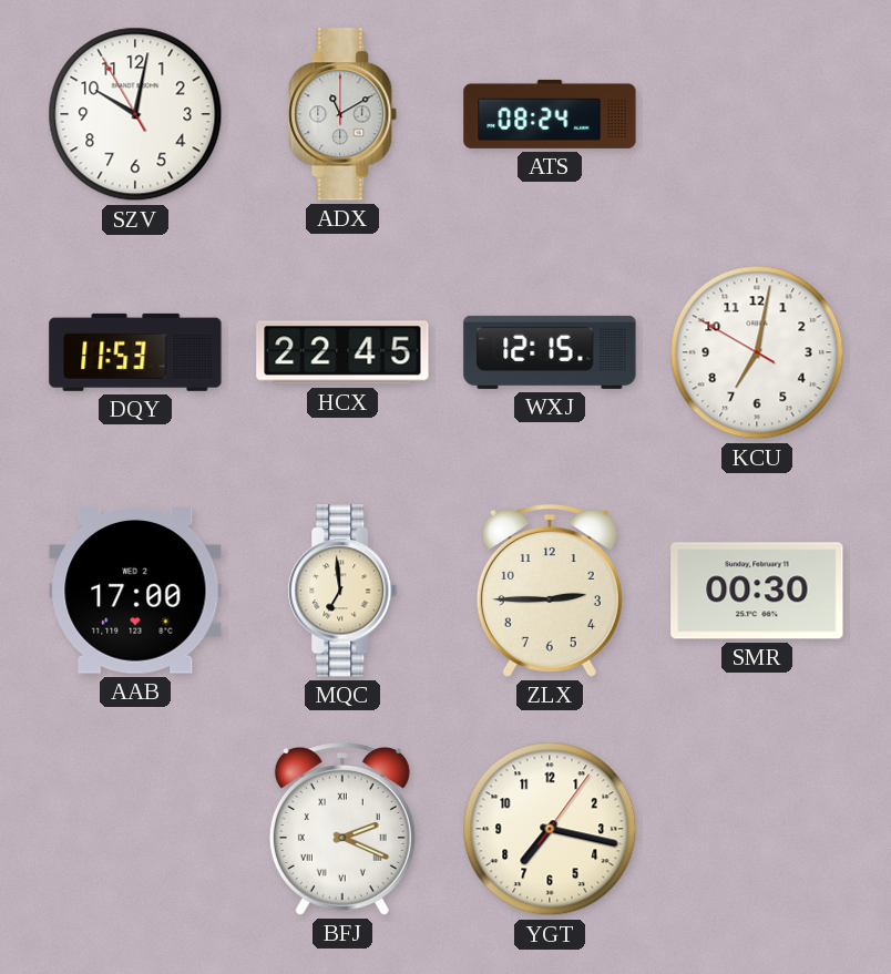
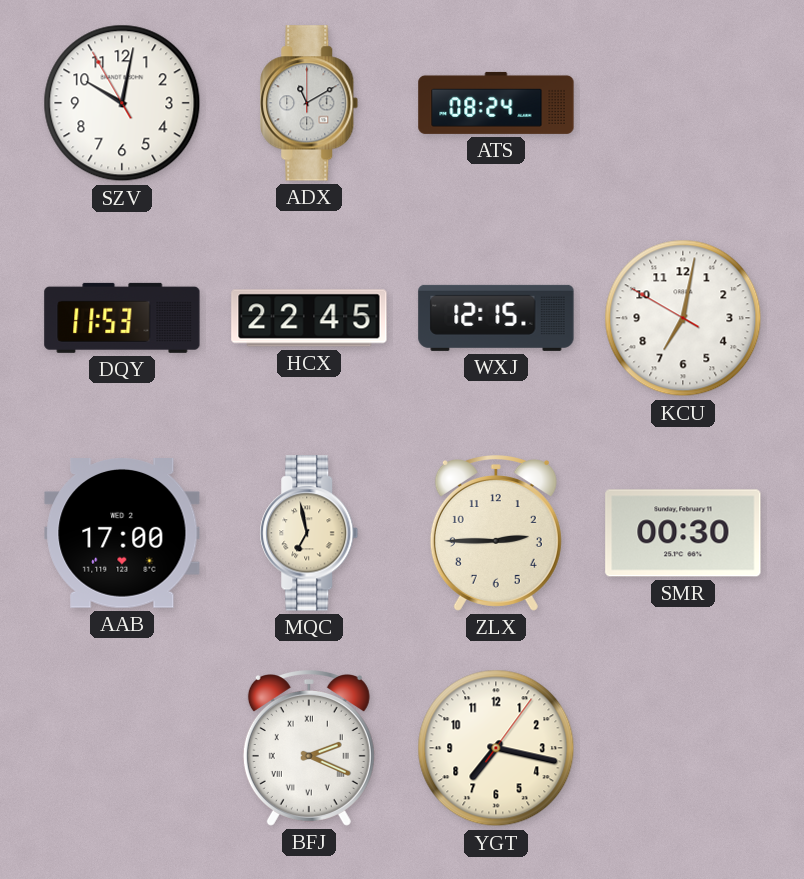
MQC: 6:59 -> 6:58 (309, 533)
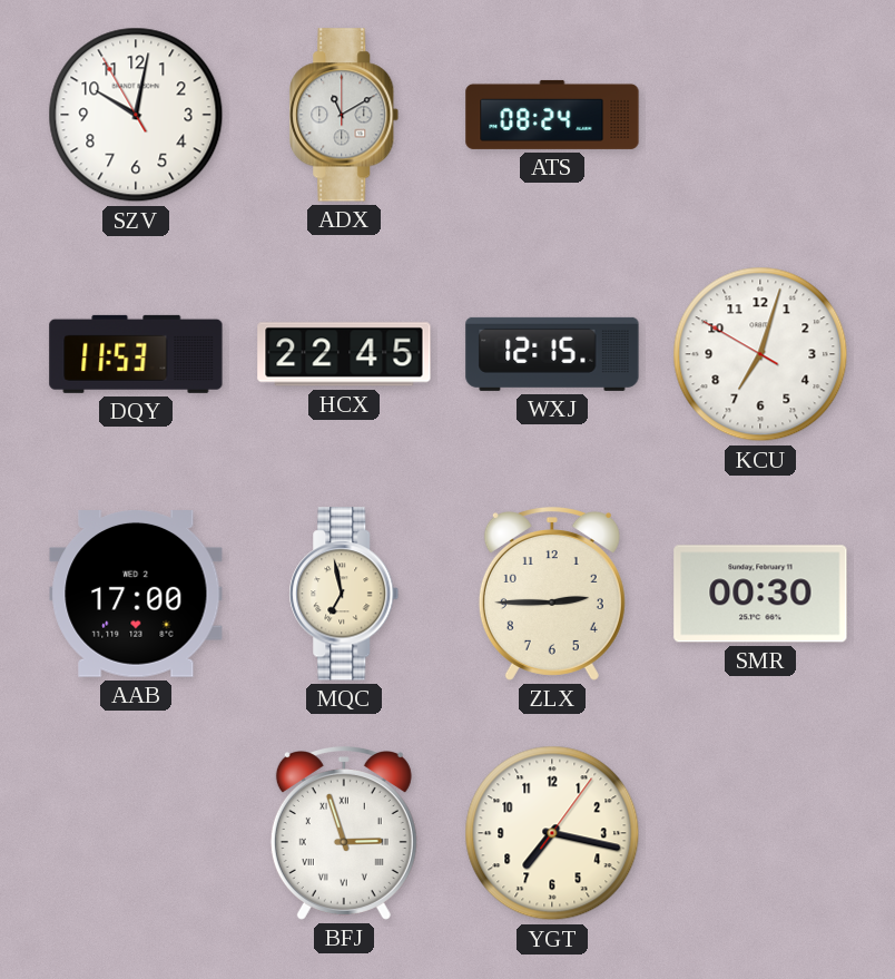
KCU: 7:01 -> 7:02 (760, 354)
BFJ: 2:19 -> 2:57 (344, 834)
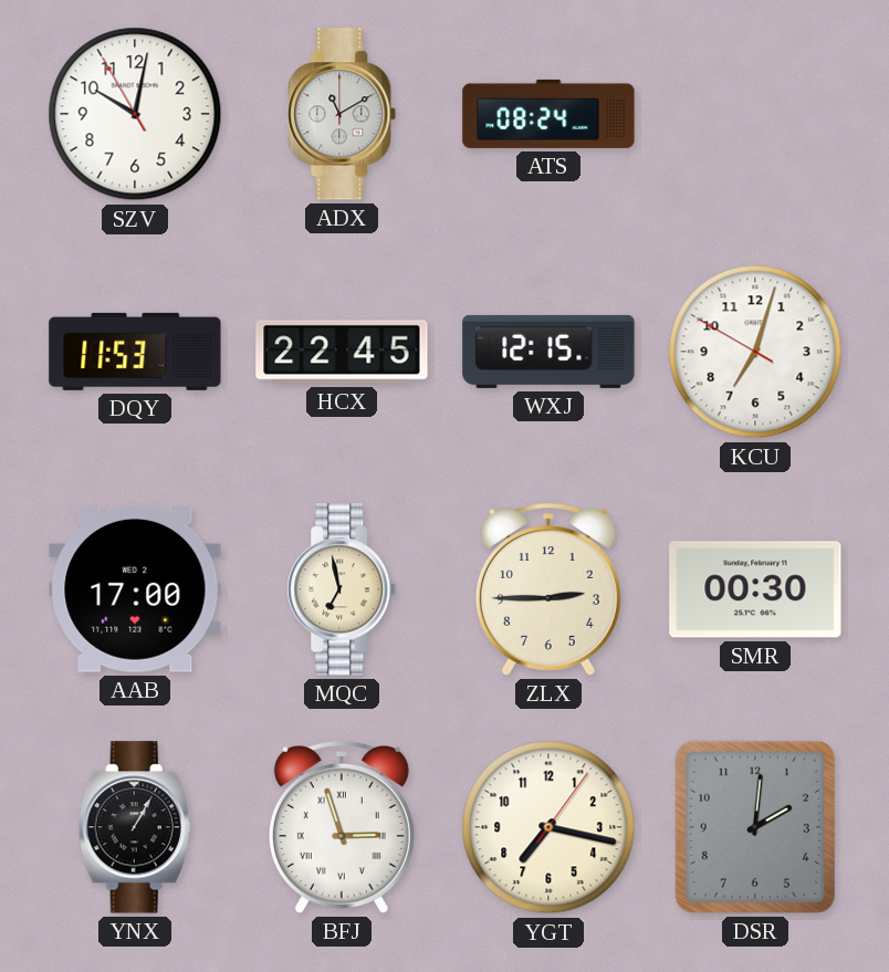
YNX: none -> 1:05 (135, 827)
DSR: none -> 2:01 (755, 827)
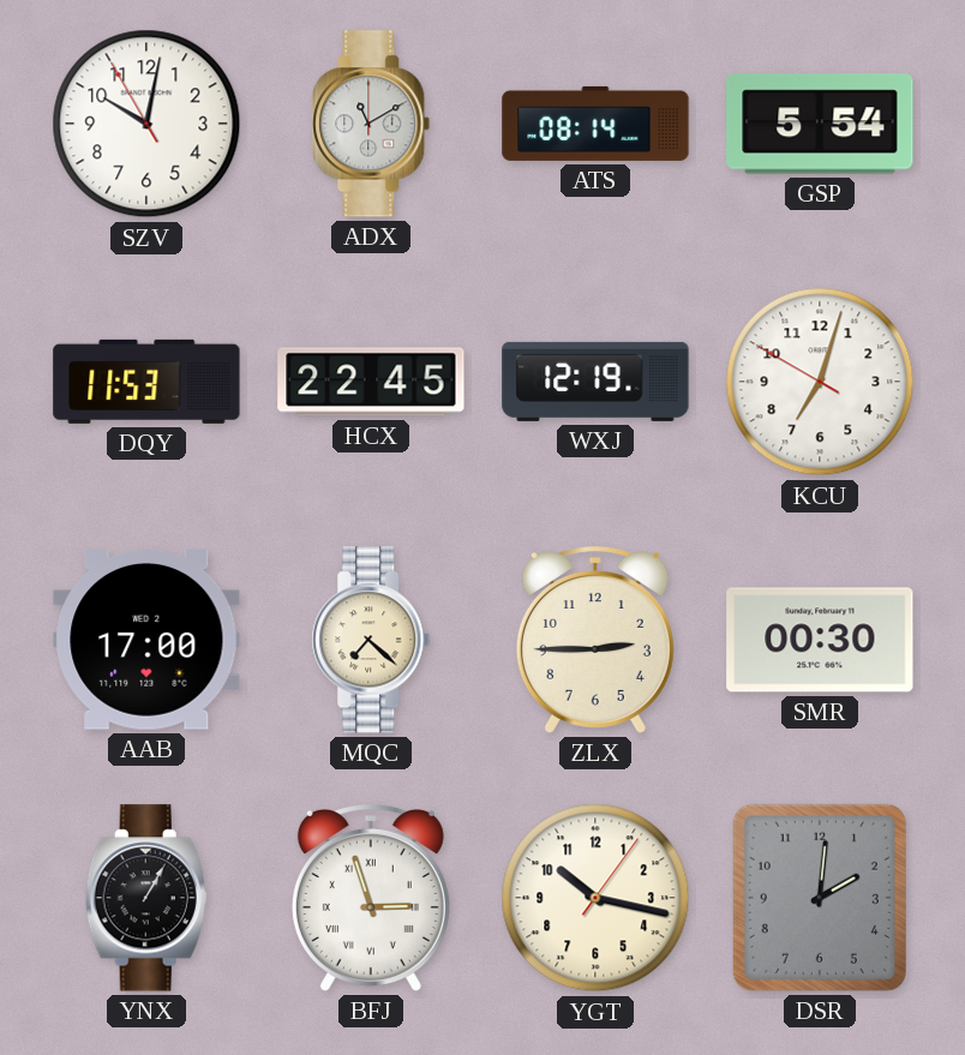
ATS: 08:24 -> 08:14 (595, 124)
GSP: none -> 5:54 (820, 124)
WXJ: 12:15 -> 12:19 (595, 382)
MQC: 6:58 -> 7:22 (371, 640)
YGT: 7:17 -> 10:17 (595, 898)
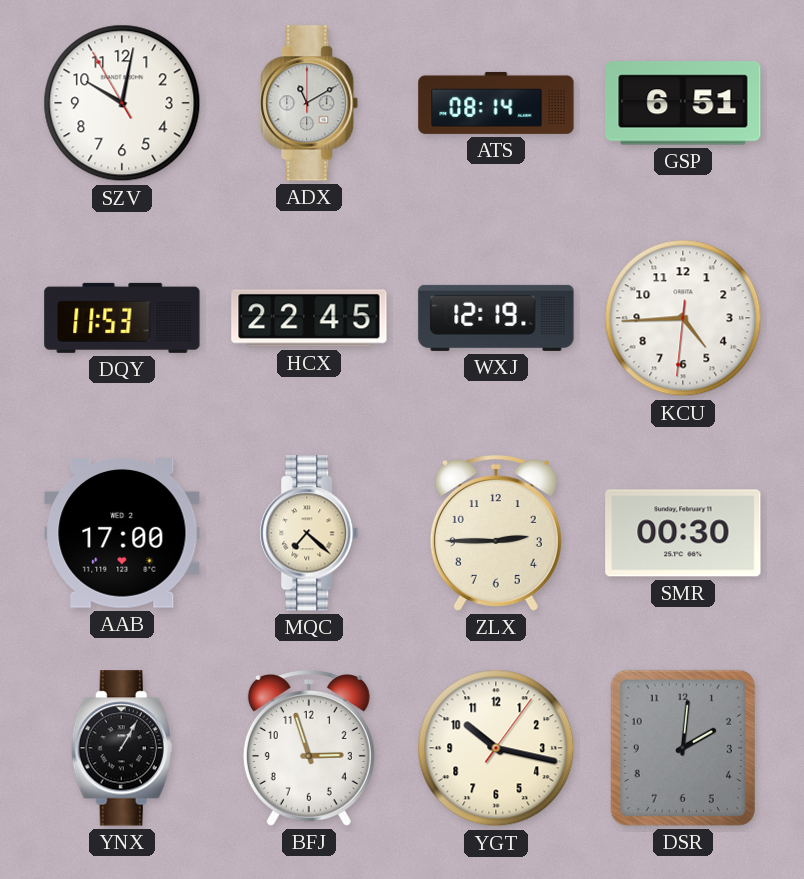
GSP: 5:54 -> 6:51 (683, 103)
KCU: 7:02 -> 4:44 (683, 318)
BFJ numerals: Roman -> Arabic (309, 749)
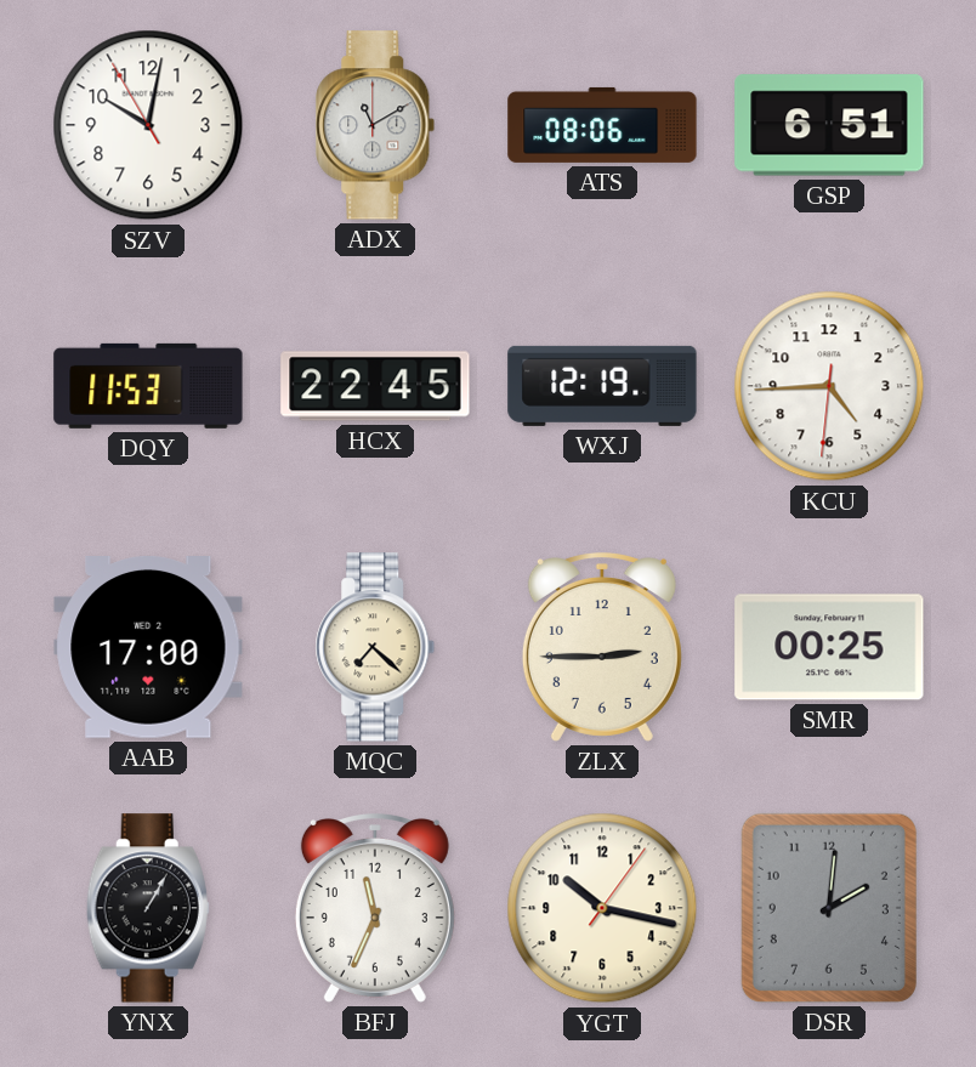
ATS: 08:14 -> 08:06 (602, 125)
SMR: 00:30 -> 00:25 (829, 647)
BFJ: 2:57 -> 11:34 (375, 909)
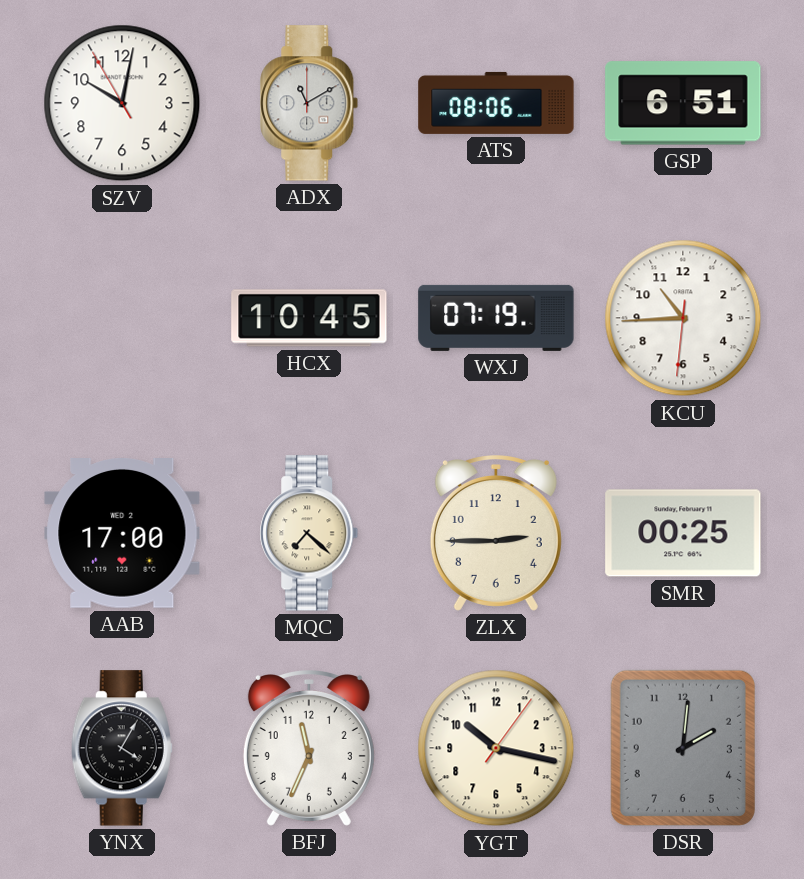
DQY: 11:53 -> none (148, 386)
HCX: 22:45 -> 10:45 (309, 318)
WXJ: 12:19 -> 07:19 (496, 318)
KCU: 4:44 -> 10:44 (683, 318)
YNX: 1:05 -> 4:05 (122, 748)
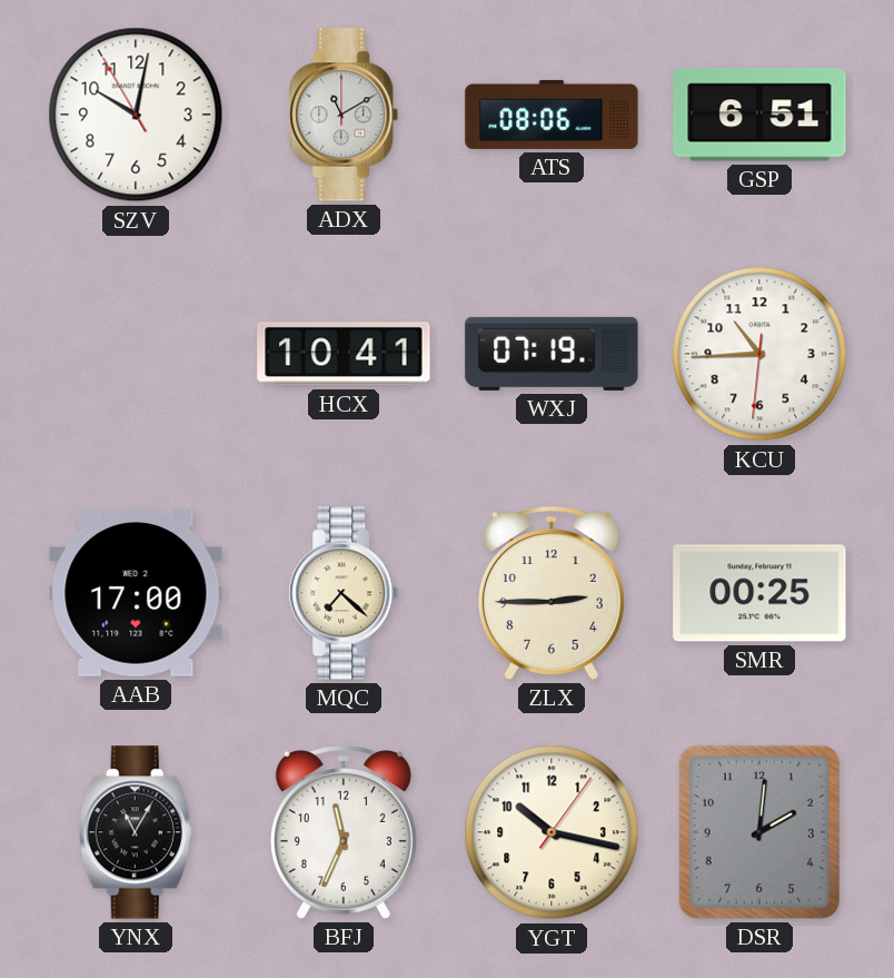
HCX: 10:45 -> 10:41 (344, 354)
YNX: 4:05 -> 11:05 (136, 832)
